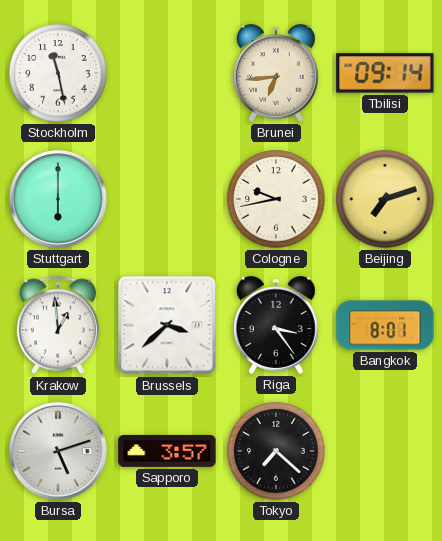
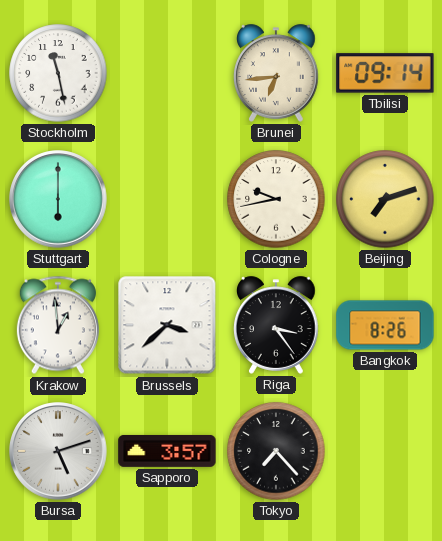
Bangkok: 8:01 -> 8:26 (385, 325)
Tokyo: 7:22 -> 7:23 (276, 451)
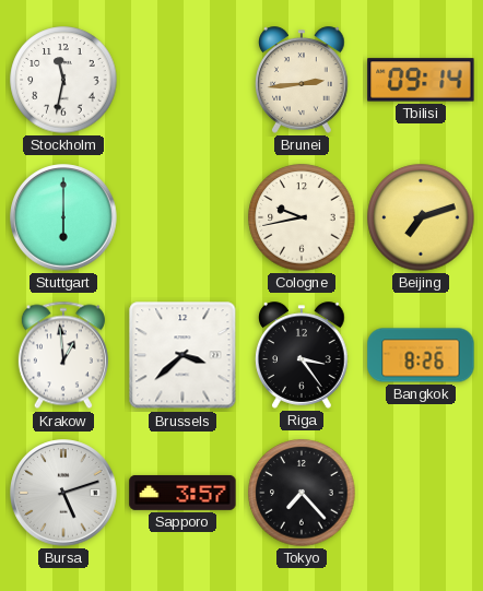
Stockholm: 11:28 -> 11:32 (63, 80)
Brunei: 6:44 -> 2:44 (303, 80)
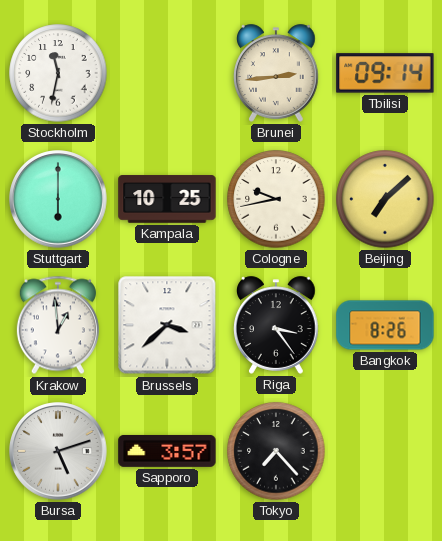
Kampala: none -> 10:25 (167, 199)
Beijing: 7:12 -> 7:08 (385, 199)
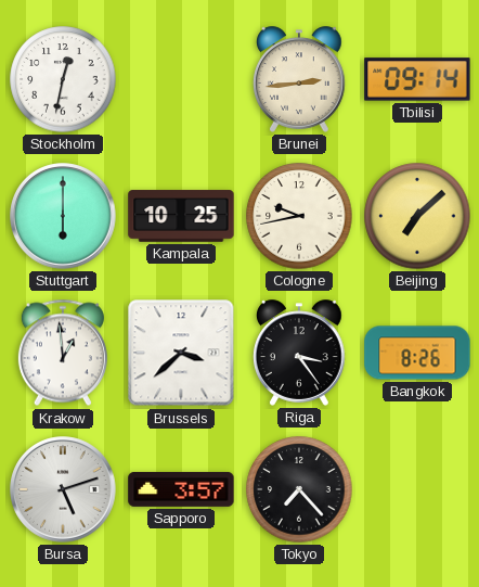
Stockholm: 11:32 -> 12:32 (63, 79)
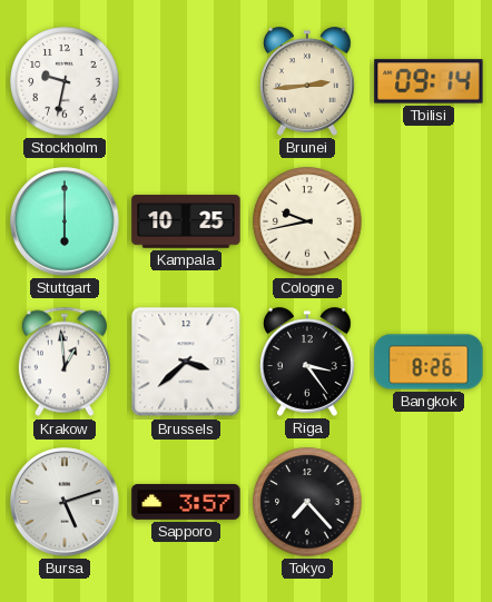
Stockholm: 12:32 -> 9:32 (65, 81)
Beijing: 7:08 -> none (417, 216)
